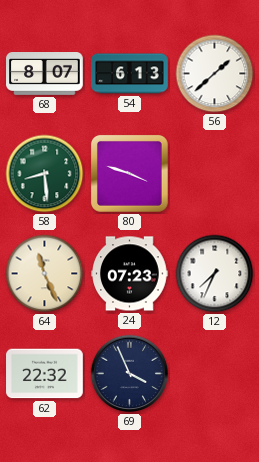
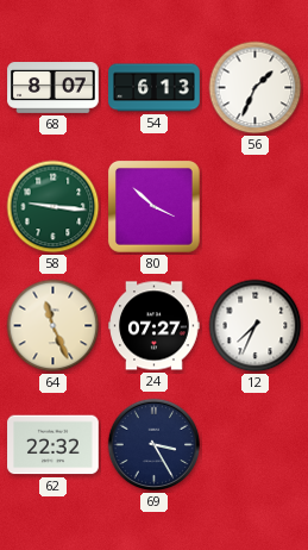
56: 1:38 -> 1:34 (256, 88)
58: 8:29 -> 9:16 (54, 207)
80: 3:48 -> 3:52 (153, 206)
24: 07:23 -> 07:27 (155, 326)
69: 3:56 -> 3:25 (155, 445)
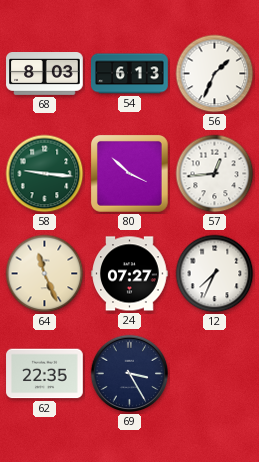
68: 8:07 -> 8:03 (45, 74)
57: none -> 12:44 (215, 174)
62: 22:32 -> 22:35 (45, 374)
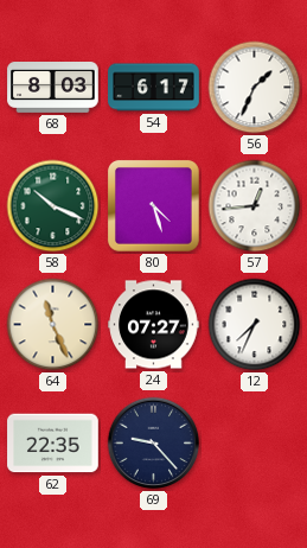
54: 6:13 -> 6:17 (154, 88)
58: 9:16 -> 10:19 (53, 206)
80: 3:52 -> 4:27 (153, 205)
69: 3:25 -> 9:23 (154, 444)
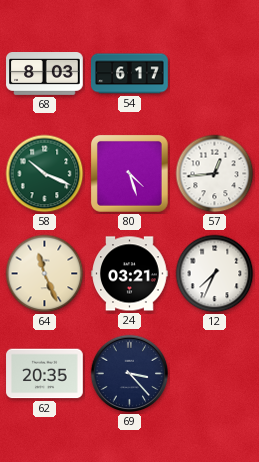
56: 1:34 -> none (255, 88)
24: 07:27 -> 03:21 (130, 274)
62: 22:35 -> 20:35 (45, 374)
69: 9:23 -> 3:23 (130, 374)
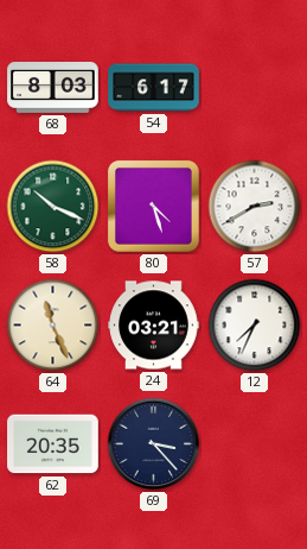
57: 12:44 -> 2:40 (255, 207)
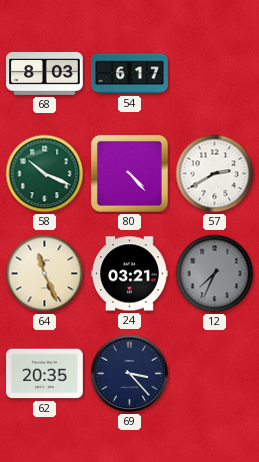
80: 4:27 -> 4:23 (129, 173)
12 dial: white -> grey (215, 274)
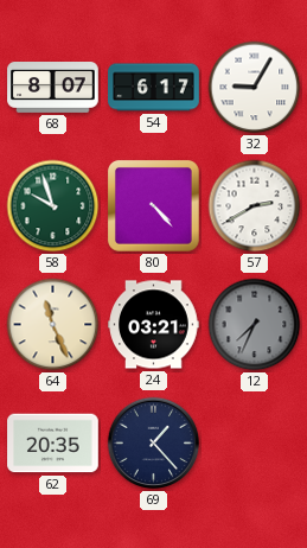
68: 8:03 -> 8:07 (53, 88)
32: none -> 9:05 (255, 88)
58: 10:19 -> 9:57 (53, 206)
69: 3:23 -> 1:23 (154, 444)
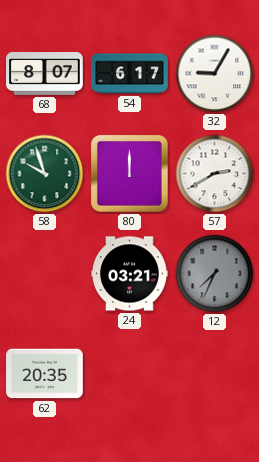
80: 4:23 -> 12:00 (129, 173)
64: 11:26 -> none (53, 325)
69: 1:23 -> none (154, 444)
